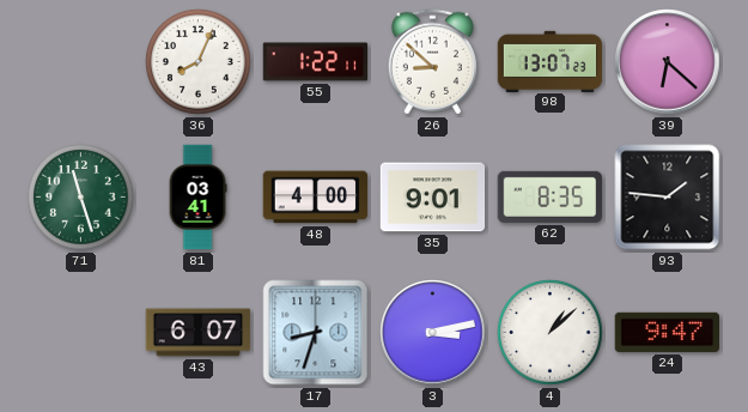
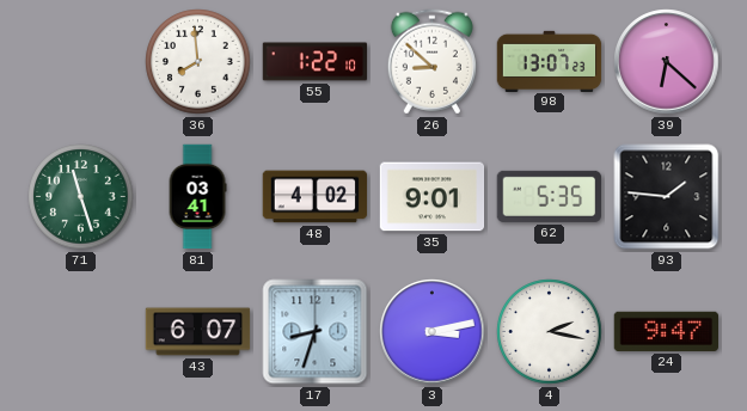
36: 8:04 -> 7:59 (198, 62)
55: 1:22:11 -> 1:22:10 (316, 62)
48: 4:00 -> 4:02 (316, 197)
62: 8:35 -> 5:35 (550, 196)
4: 1:08 -> 2:17 (550, 332)
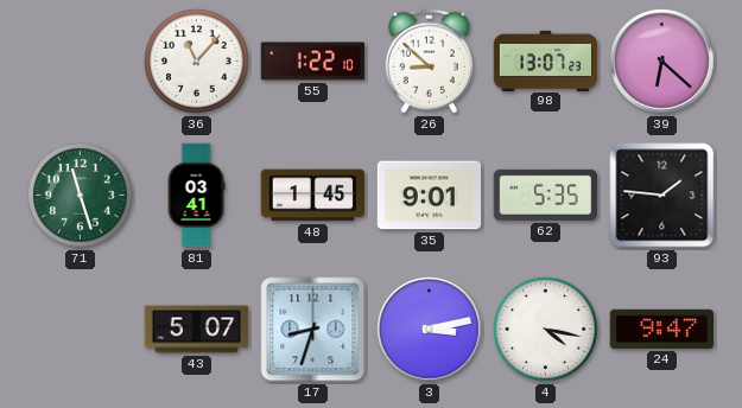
36: 7:59 -> 11:07 (197, 62)
48: 4:02 -> 1:45 (313, 196)
43: 6:07 -> 5:07 (197, 330)
4: 2:17 -> 4:17 (546, 330)
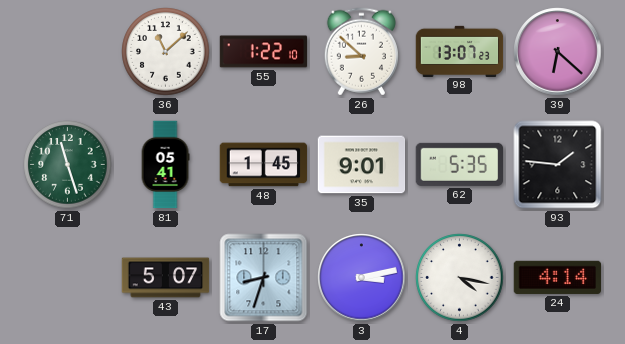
36: 11:07 -> 11:08 (166, 52)
81: 03:41 -> 05:41 (165, 165)
24: 9:47 -> 4:14 (557, 277)
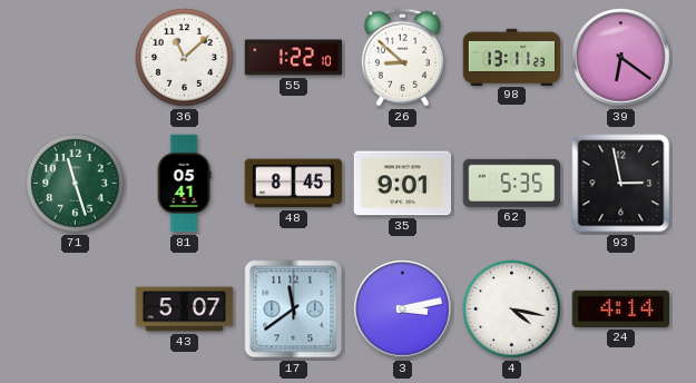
98: 13:07 -> 13:11 (512, 57)
39: 6:22 -> 6:21 (621, 58)
48: 1:45 -> 8:45 (294, 184)
93: 1:46 -> 2:58 (621, 184)
17: 8:33 -> 11:39 (294, 310)
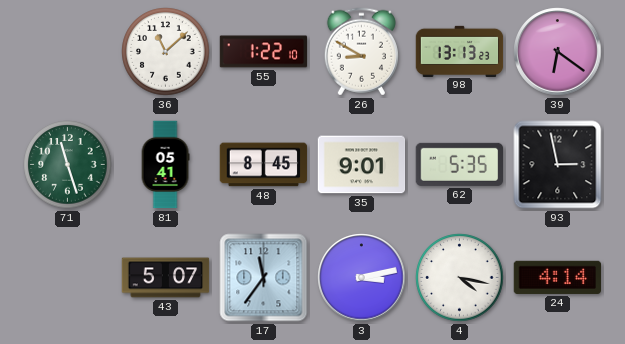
26: 8:52 -> 8:50 (361, 52)
98: 13:11 -> 13:13 (460, 51)
17: 11:39 -> 11:36 (264, 278)
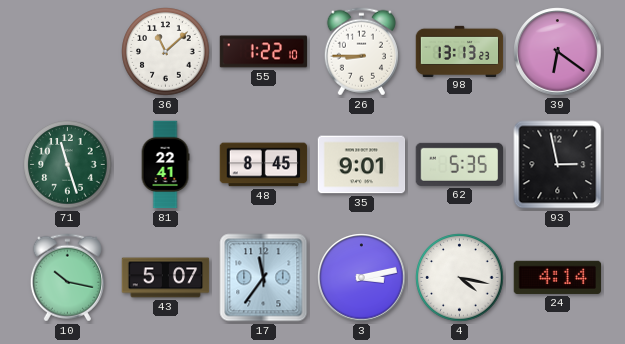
26: 8:50 -> 8:45 (361, 52)
81: 05:41 -> 22:41 (165, 165)
10: none -> 10:17 (67, 278)
